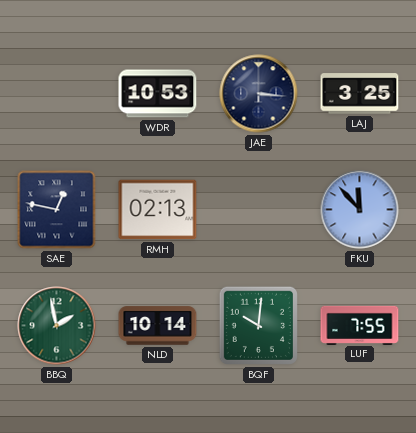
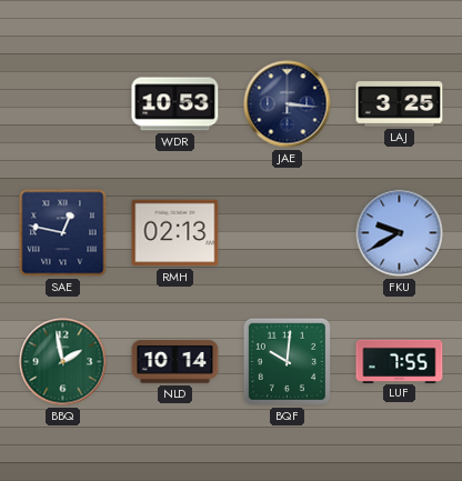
FKU: 11:53 -> 9:40 (400, 233)
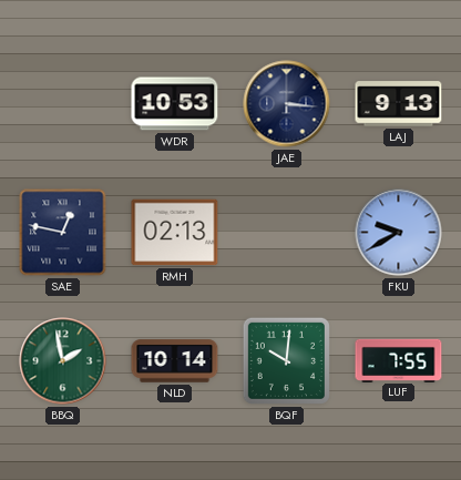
LAJ: 3:25 -> 9:13 (399, 104)
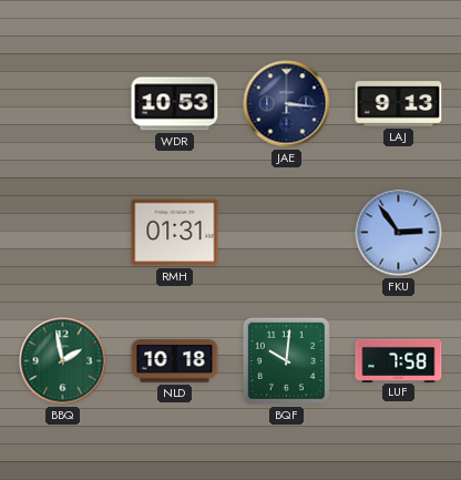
SAE: 12:47 -> none (63, 233)
RMH: 02:13 -> 01:31 (175, 233)
FKU: 9:40 -> 2:54 (399, 233)
NLD: 10:14 -> 10:18 (175, 361)
LUF: 7:55 -> 7:58 (399, 360)
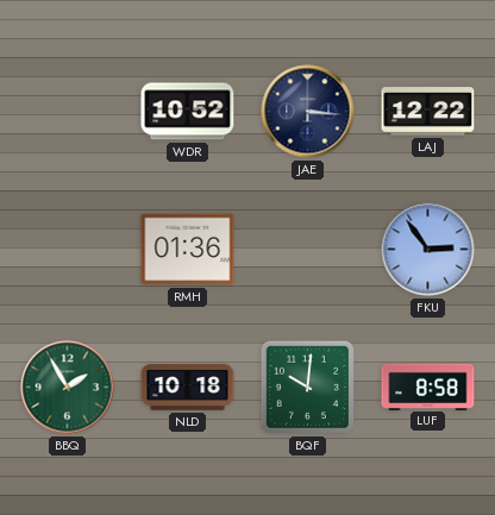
WDR: 10:53 -> 10:52 (188, 112)
LAJ: 9:13 -> 12:22 (428, 112)
RMH: 01:31 -> 01:36 (188, 250)
BBQ: 1:58 -> 1:55 (68, 388)
LUF: 7:58 -> 8:58 (428, 387)
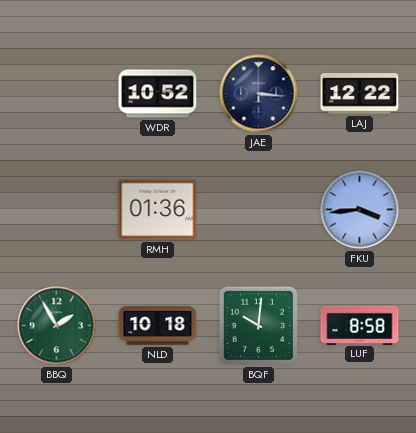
FKU: 2:54 -> 3:44 (360, 210)
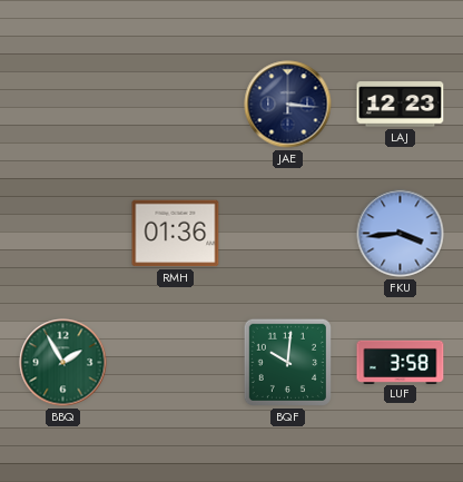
WDR: 10:52 -> none (158, 94)
LAJ: 12:22 -> 12:23 (401, 105)
NLD: 10:18 -> none (158, 326)
LUF: 8:58 -> 3:58 (401, 362)
